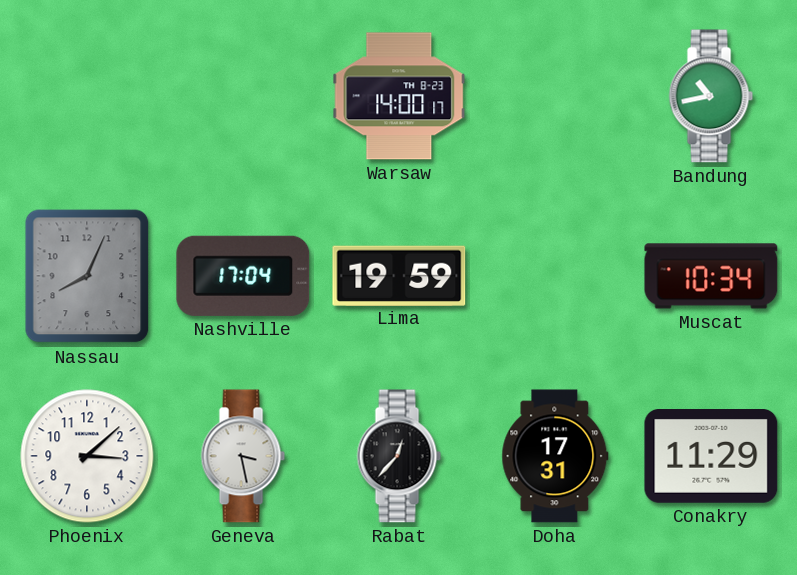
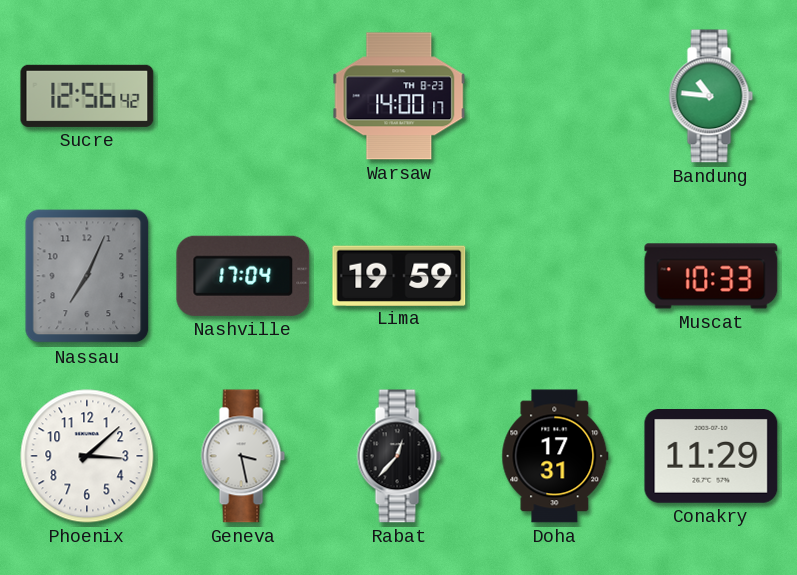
Sucre: none -> 12:56 (87, 96)
Bandung: 10:43 -> 10:46 (711, 96)
Nassau: 8:04 -> 7:04 (87, 276)
Muscat: 10:34 -> 10:33 (711, 276)
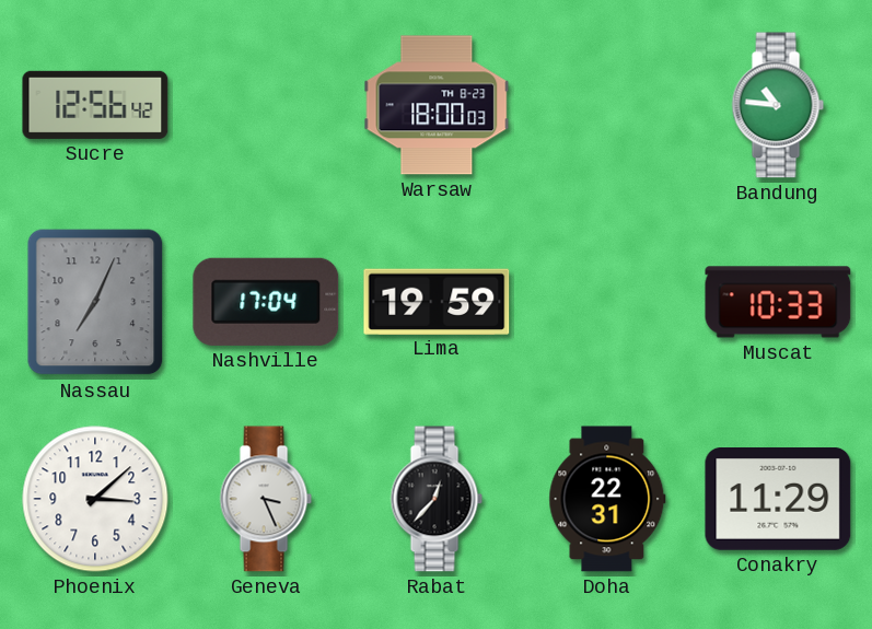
Warsaw: 14:00 -> 18:00 (437, 105)
Geneva: 3:28 -> 3:26 (266, 499)
Doha: 17:31 -> 22:31 (607, 499)
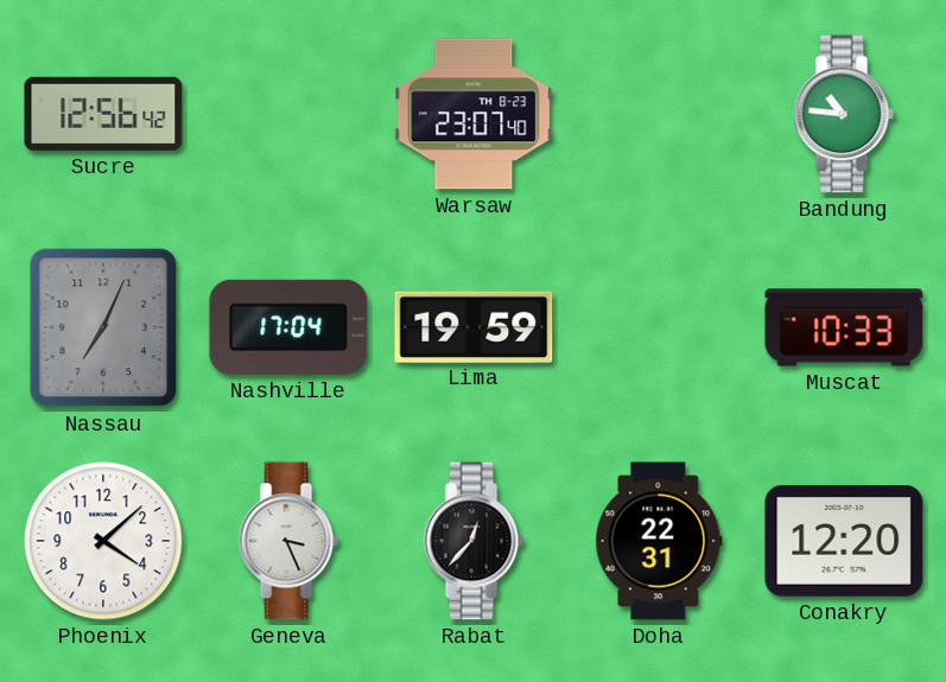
Warsaw: 18:00 -> 23:07 (474, 114)
Phoenix: 3:08 -> 4:08 (103, 541)
Conakry: 11:29 -> 12:20 (844, 542)
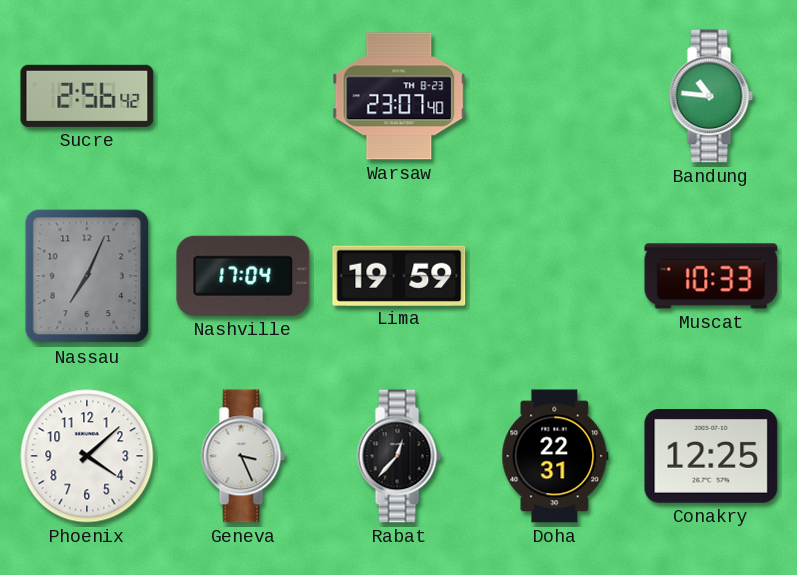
Sucre: 12:56 -> 2:56 (87, 96)
Conakry: 12:20 -> 12:25 (711, 457)
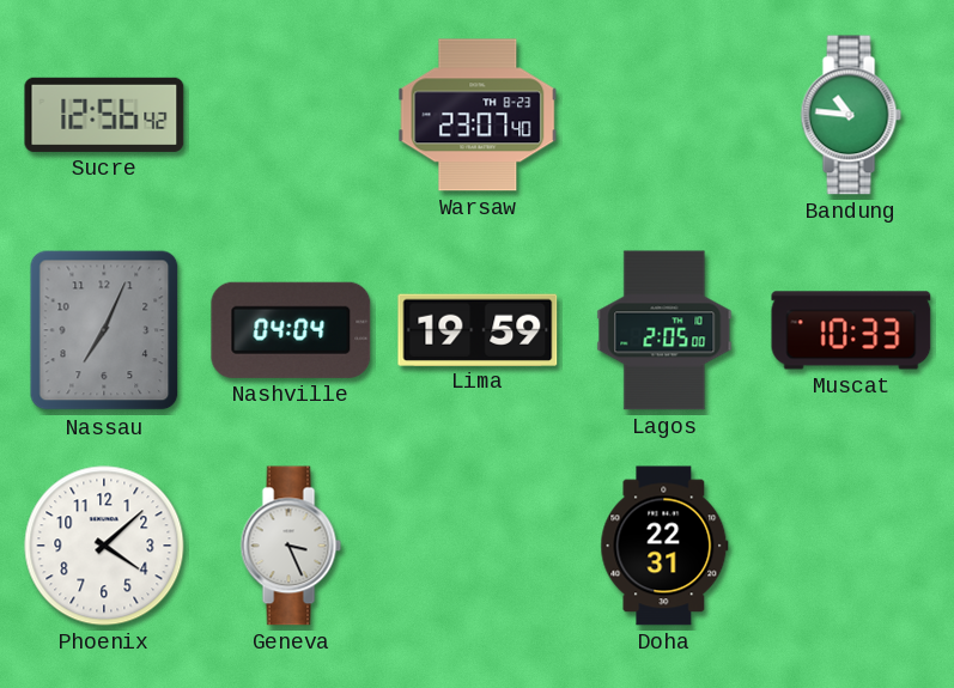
Sucre: 2:56 -> 12:56 (104, 115)
Nashville: 17:04 -> 04:04 (291, 330)
Lagos: none -> 2:05 (664, 330)
Rabat: 12:37 -> none (399, 456)
Conakry: 12:25 -> none (711, 457)
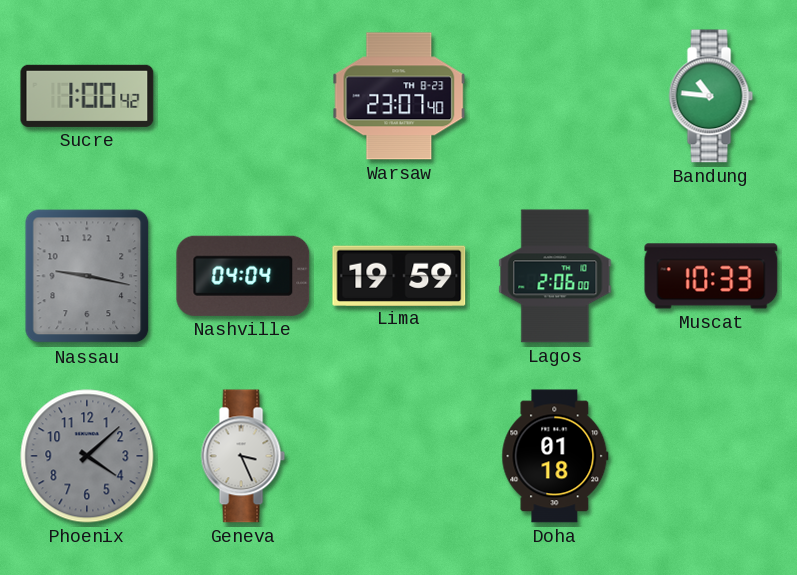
Sucre: 12:56 -> 1:00 (87, 96)
Nassau: 7:04 -> 9:17 (87, 276)
Lagos: 2:05 -> 2:06 (555, 276)
Phoenix dial: white -> grey (87, 456)
Doha: 22:31 -> 01:18 (555, 456)
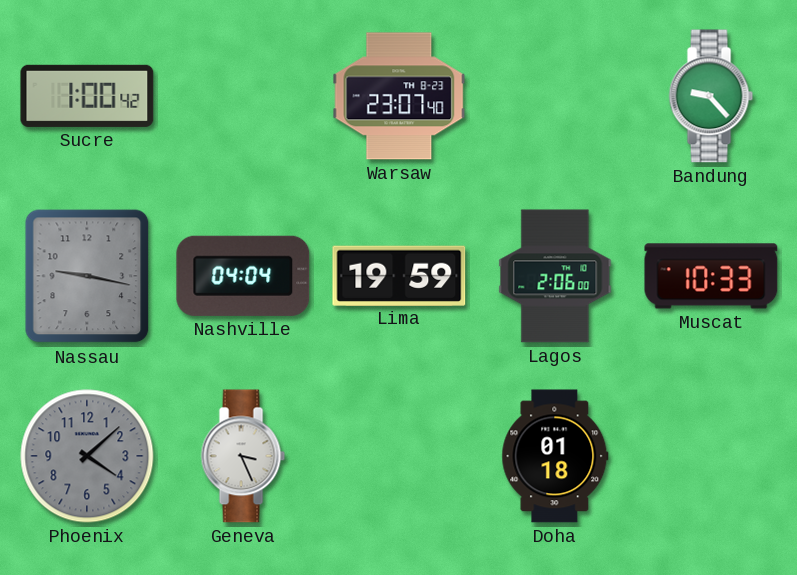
Bandung: 10:46 -> 9:23 (711, 96)
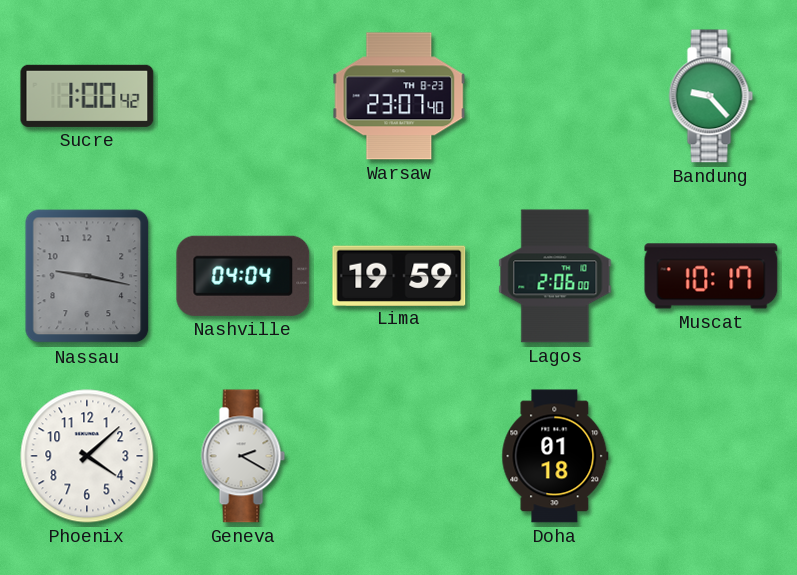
Muscat: 10:33 -> 10:17 (711, 276)
Phoenix dial: grey -> white (87, 456)
Geneva: 3:26 -> 2:20 (243, 456)
